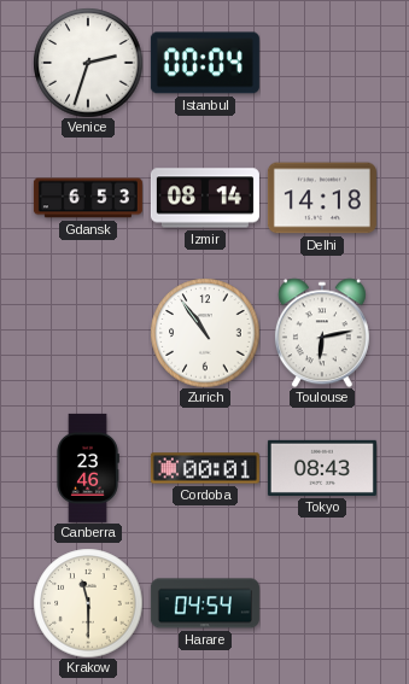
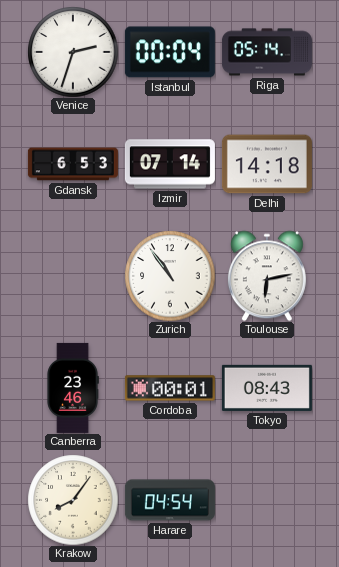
Riga: none -> 05:14 (267, 52)
Izmir: 08:14 -> 07:14 (170, 164)
Krakow: 11:30 -> 8:06 (73, 500)
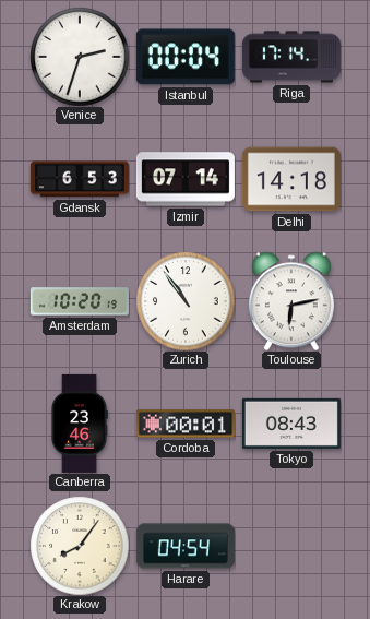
Riga: 05:14 -> 17:14 (291, 57)
Amsterdam: none -> 10:20 (80, 301)
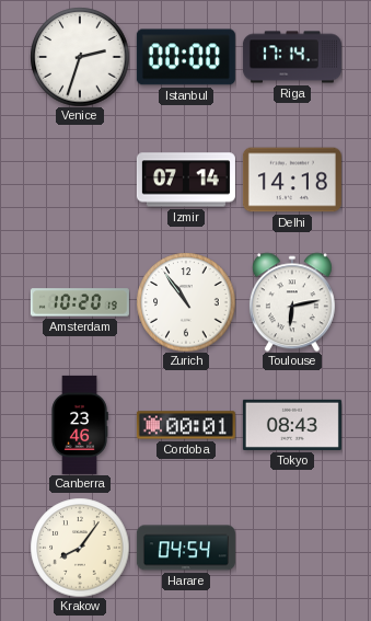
Istanbul: 00:04 -> 00:00 (186, 57)
Gdansk: 6:53 -> none (80, 179)
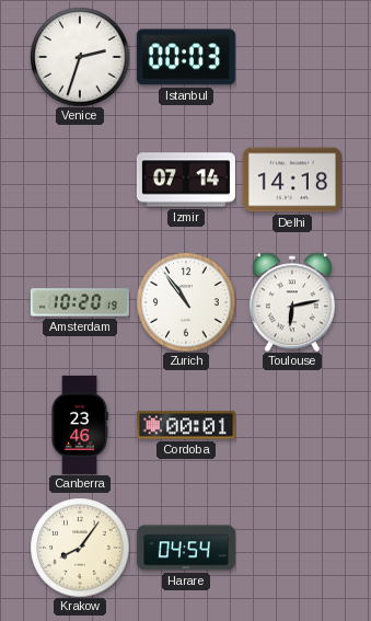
Istanbul: 00:00 -> 00:03 (186, 57)
Riga: 17:14 -> none (292, 57)
Tokyo: 08:43 -> none (292, 425)
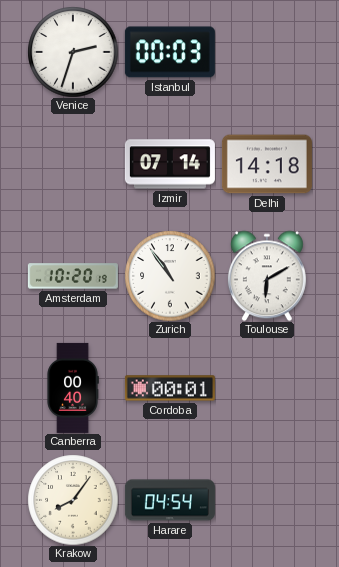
Toulouse: 6:13 -> 6:10 (267, 276)
Canberra: 23:46 -> 00:40 (73, 388)
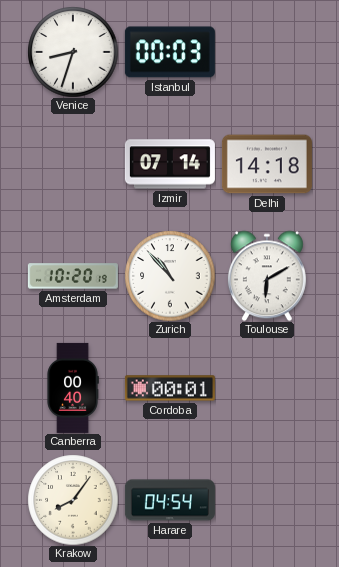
Venice: 2:33 -> 8:33 (73, 52)
Zurich: 10:54 -> 10:53 (170, 276)
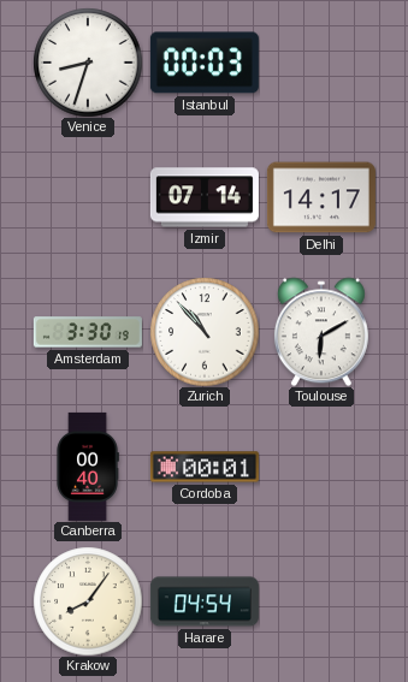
Delhi: 14:18 -> 14:17 (321, 197)
Amsterdam: 10:20 -> 3:30 (88, 332)
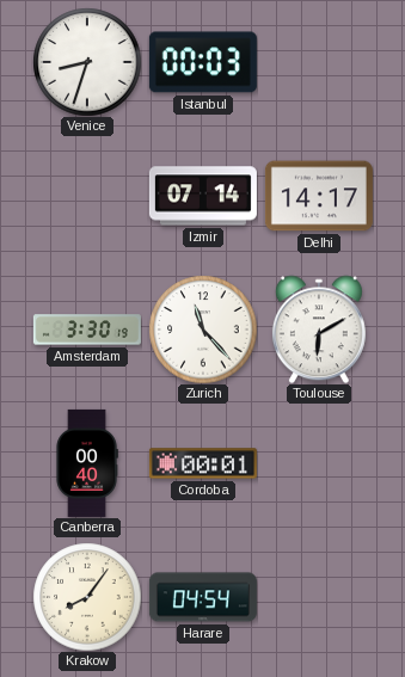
Zurich: 10:53 -> 11:23 (203, 330)
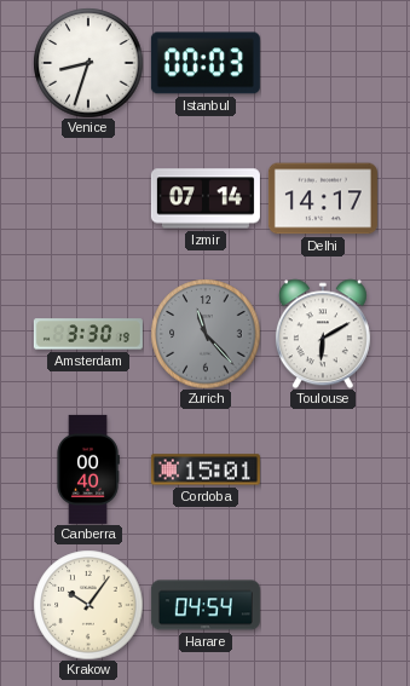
Zurich dial: white -> grey (206, 334)
Cordoba: 00:01 -> 15:01 (206, 469)
Krakow: 8:06 -> 10:06 (88, 605)
